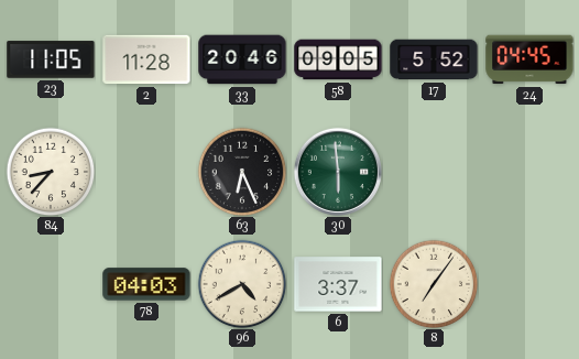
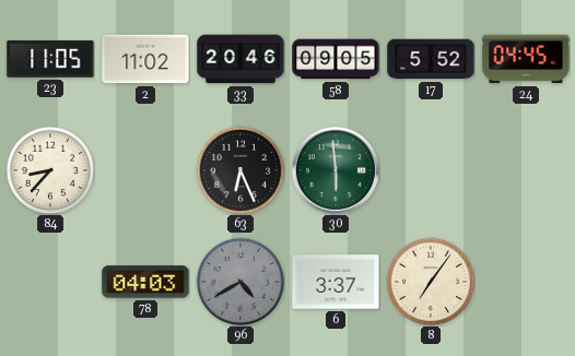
2: 11:28 -> 11:02 (145, 59)
96 dial: cream -> grey (240, 282)
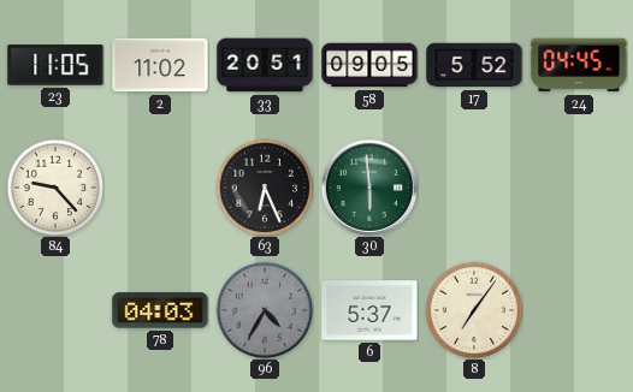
33: 20:46 -> 20:51 (265, 65)
84: 8:37 -> 9:23 (55, 188)
96: 4:40 -> 4:35 (265, 310)
6: 3:37 -> 5:37 (369, 310)
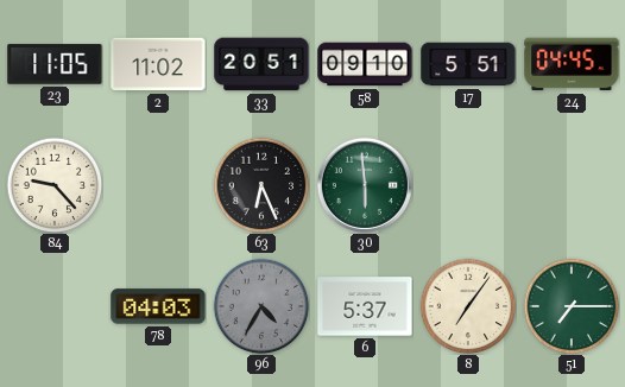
58: 09:05 -> 09:10 (365, 64)
17: 5:52 -> 5:51 (468, 64)
51: none -> 7:15 (572, 306)
